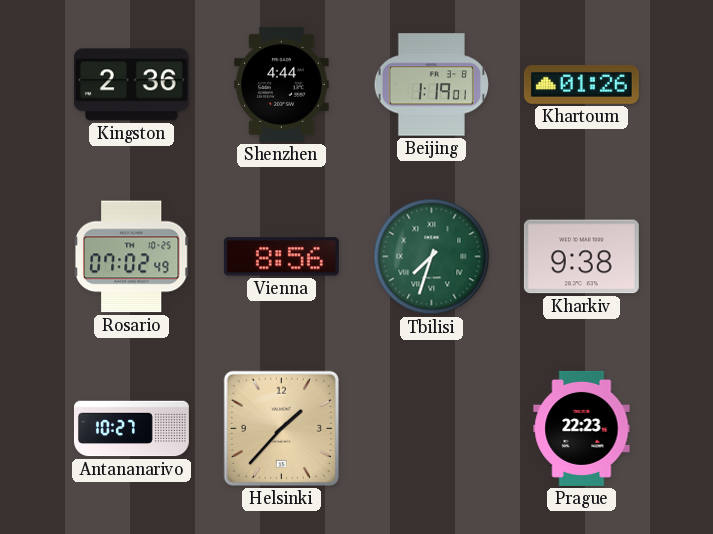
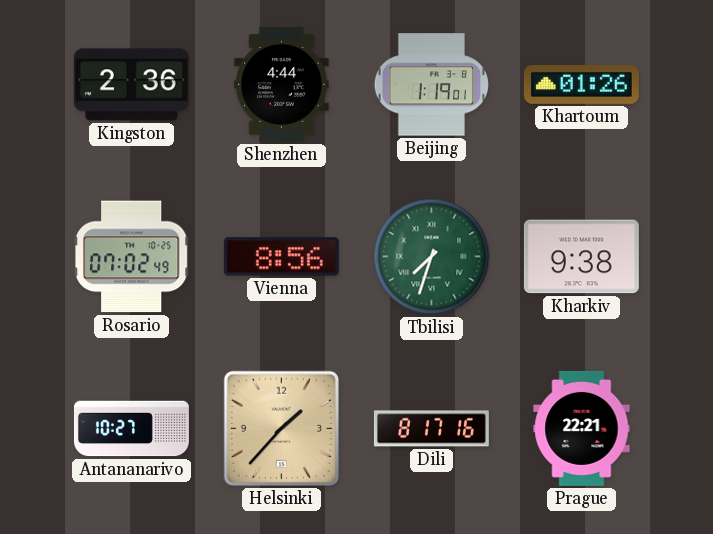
Dili: none -> 8:17 (431, 429)
Prague: 22:23 -> 22:21 (582, 428)
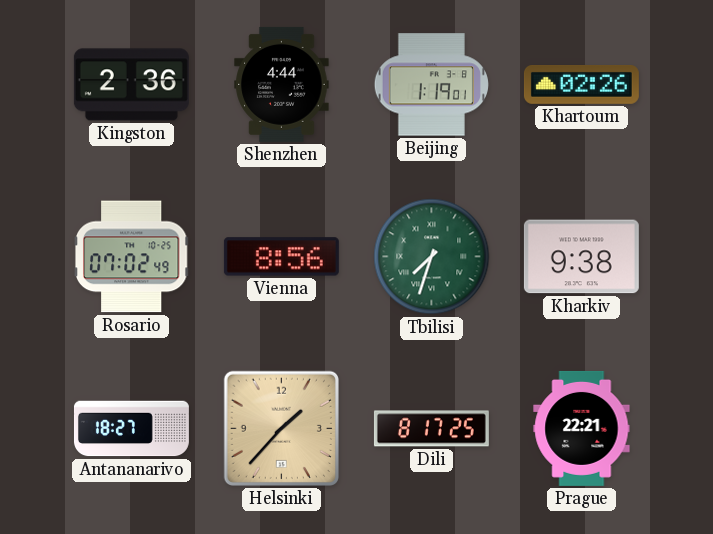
Khartoum: 01:26 -> 02:26 (581, 85)
Antananarivo: 10:27 -> 18:27 (131, 429)
Dili: 8:17:16 -> 8:17:25 (431, 429)
